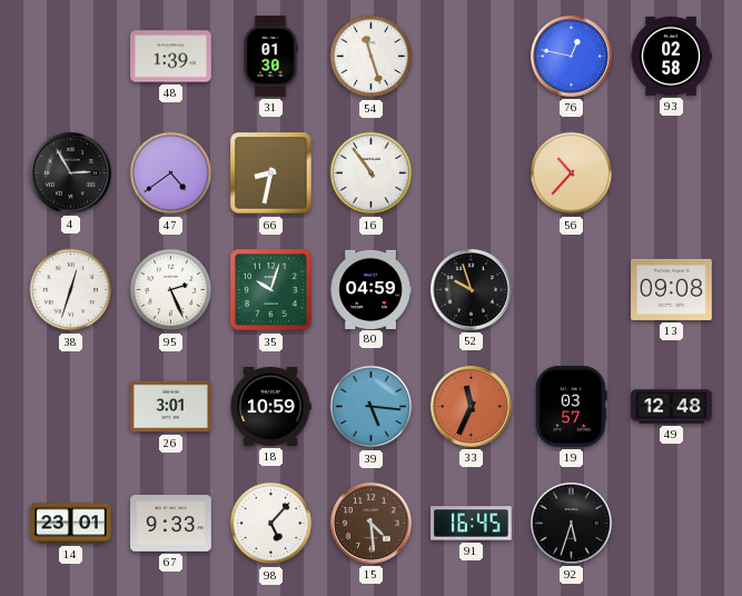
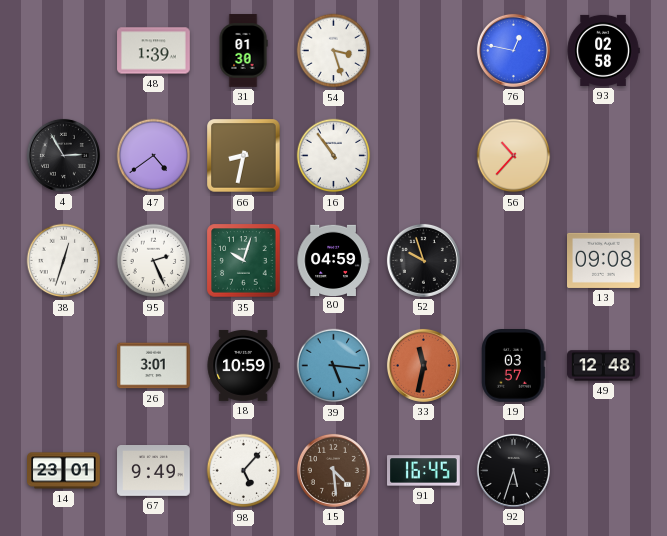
54: 11:27 -> 3:27 (334, 51)
33: 11:34 -> 11:32 (423, 365)
67: 9:33 -> 9:49 (154, 471)
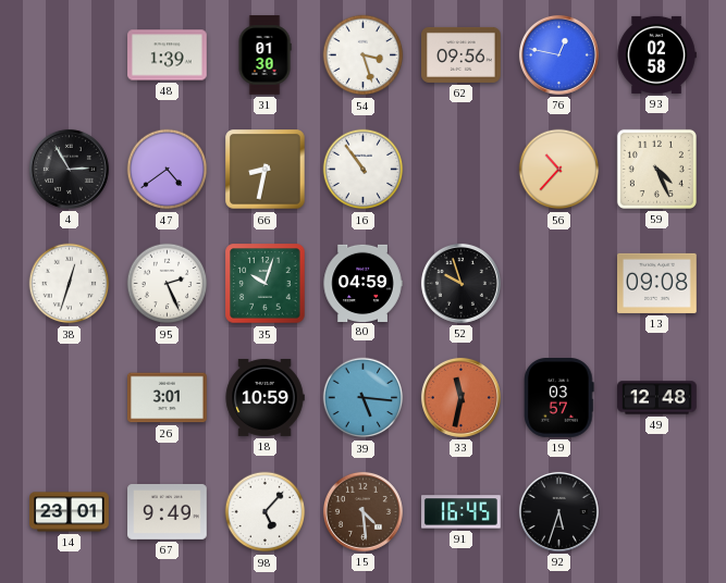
62: none -> 09:56 (462, 54)
59: none -> 4:26 (656, 169)
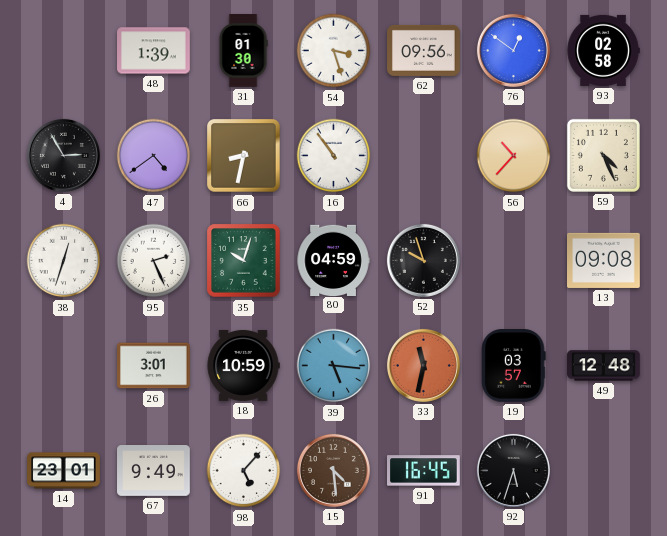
76: 12:47 -> 12:51 (513, 50)
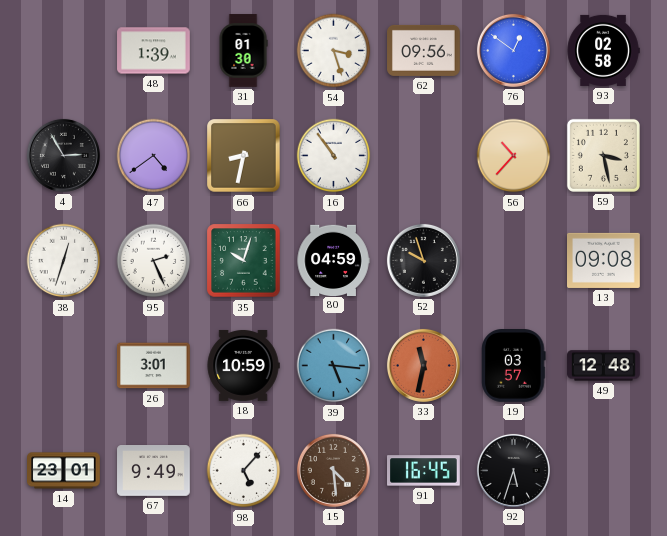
59: 4:26 -> 3:28 (603, 155)
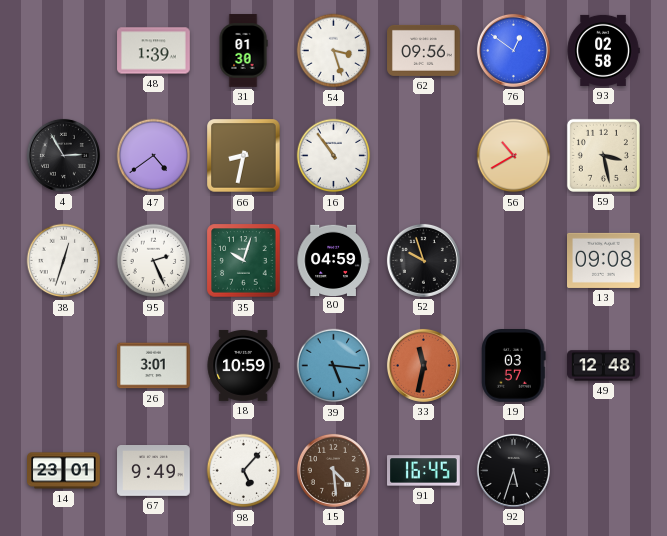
56: 10:37 -> 10:40 (514, 156)
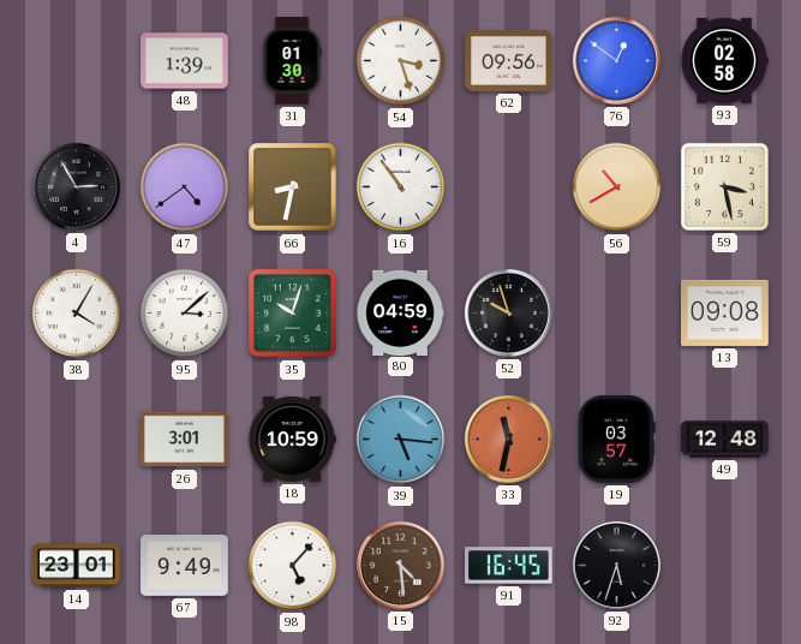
38: 12:33 -> 4:05 (77, 314)
95: 2:26 -> 3:08 (185, 314)
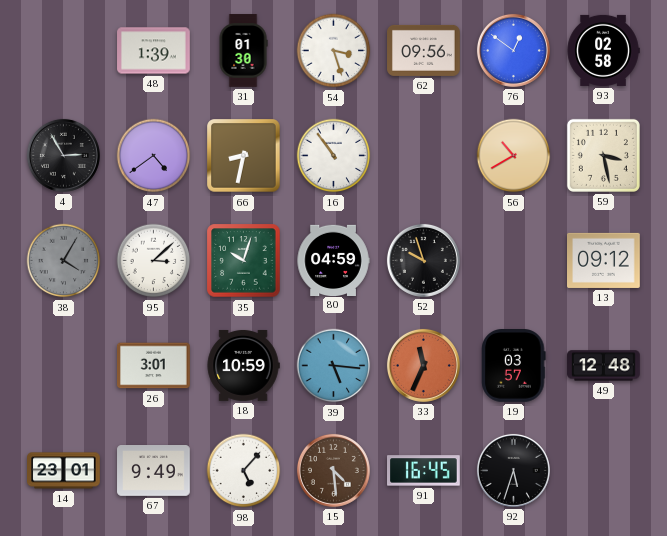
38 dial: white -> grey (64, 261)
13: 09:08 -> 09:12 (604, 260)
33: 11:32 -> 11:34 (423, 365)
